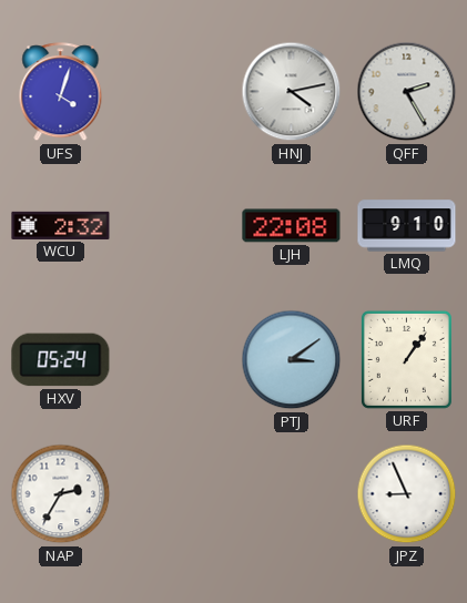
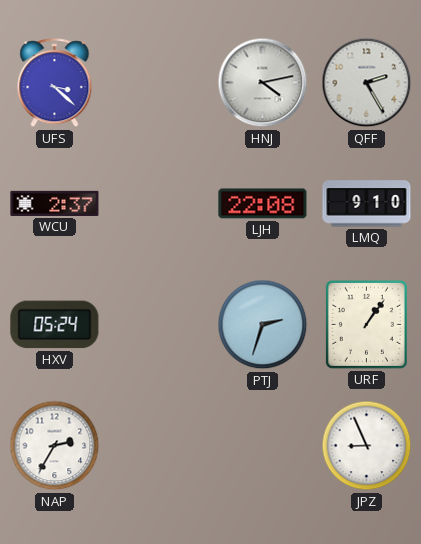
UFS: 4:03 -> 3:22 (55, 83)
WCU: 2:32 -> 2:37 (55, 203)
PTJ: 3:09 -> 2:33 (263, 325)
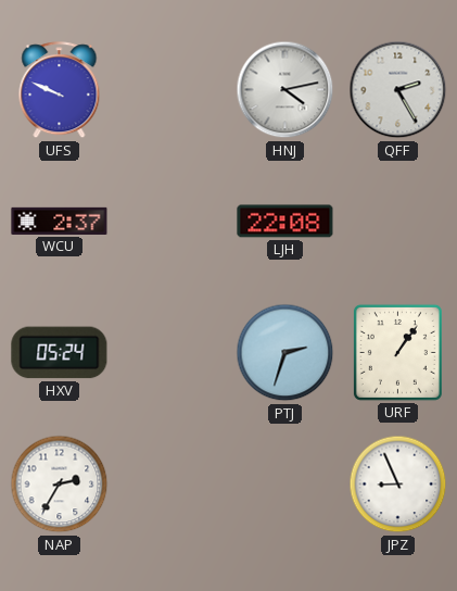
UFS: 3:22 -> 9:49 (60, 90)
LMQ: 9:10 -> none (367, 204)
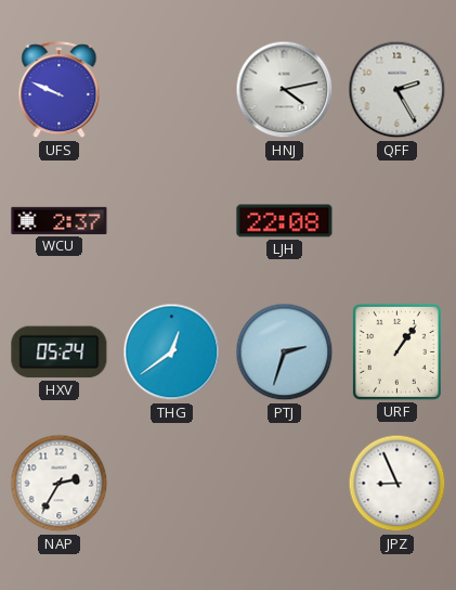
THG: none -> 12:39 (172, 352)
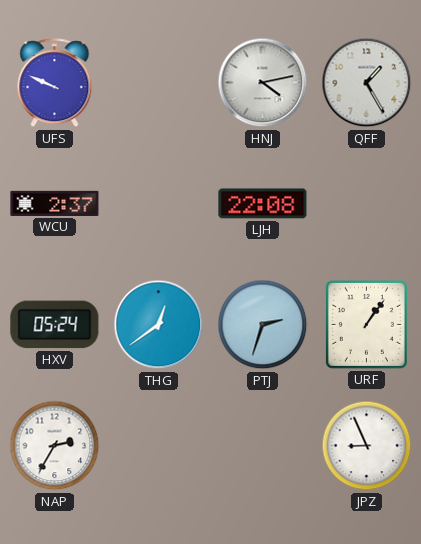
QFF: 2:25 -> 1:25 (367, 83)
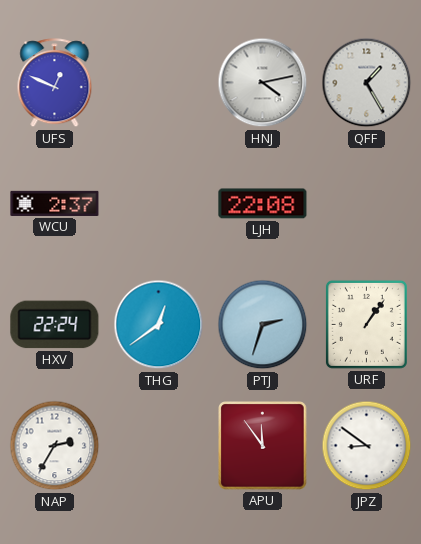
UFS: 9:49 -> 12:49 (55, 83)
HXV: 05:24 -> 22:24 (55, 325)
APU: none -> 11:54 (263, 446)
JPZ: 8:56 -> 8:51 (367, 446)
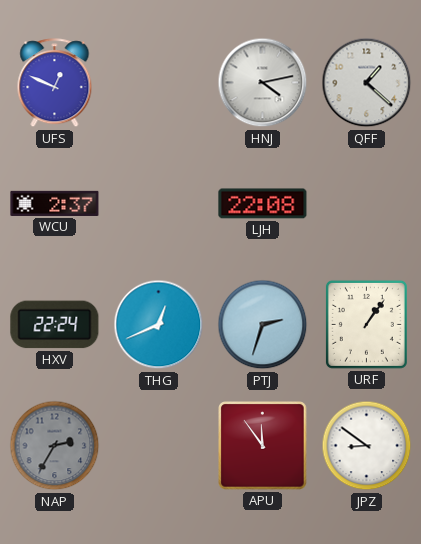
QFF: 1:25 -> 1:22 (367, 83)
THG: 12:39 -> 12:41 (159, 325)
NAP dial: white -> grey (55, 446)
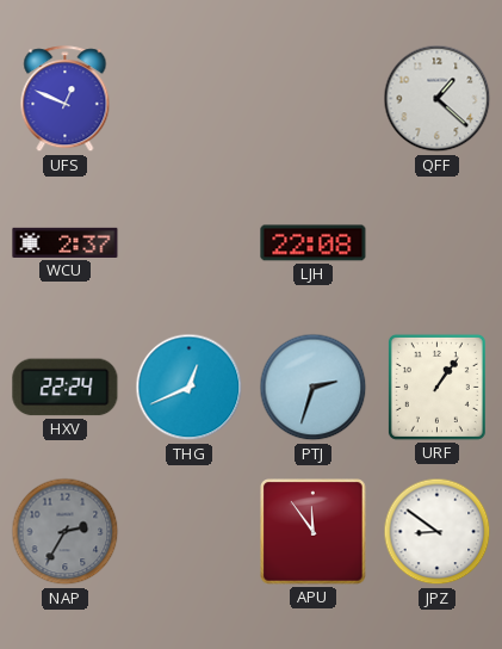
HNJ: 4:13 -> none (263, 83)
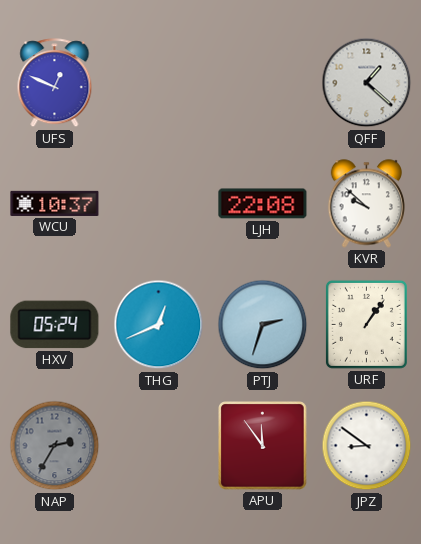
WCU: 2:37 -> 10:37 (55, 203)
KVR: none -> 9:52 (366, 204)
HXV: 22:24 -> 05:24 (55, 325)
